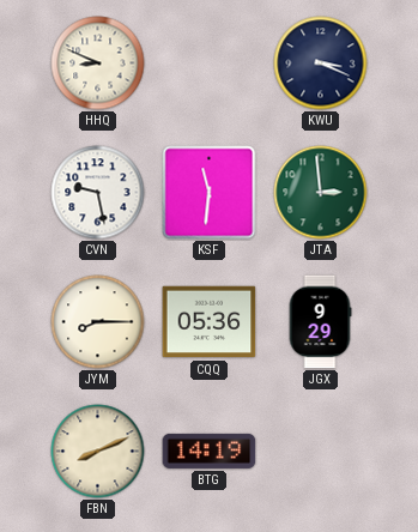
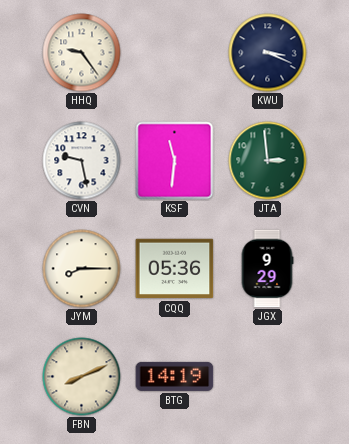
HHQ: 8:49 -> 9:24 (82, 53)
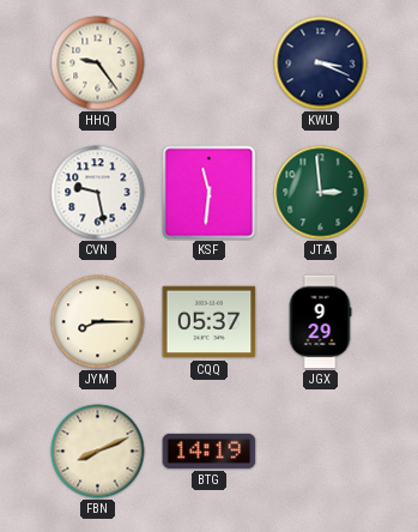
CQQ: 05:36 -> 05:37 (210, 322)
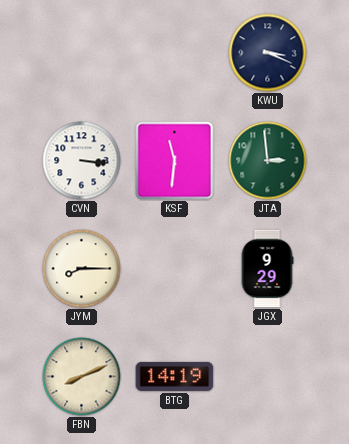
HHQ: 9:24 -> none (98, 64)
CVN: 9:28 -> 3:16 (82, 161)
CQQ: 05:37 -> none (210, 322)
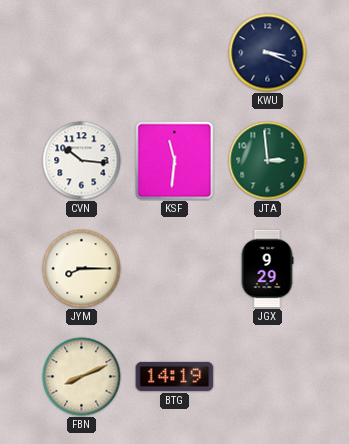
CVN: 3:16 -> 10:16 (82, 161)
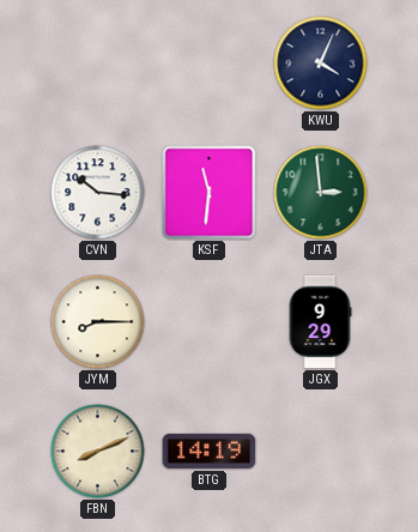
KWU: 3:19 -> 4:04 (321, 64)
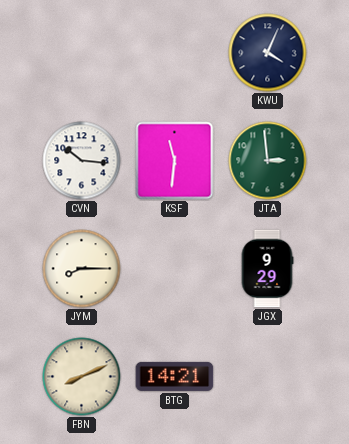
BTG: 14:19 -> 14:21 (175, 376)
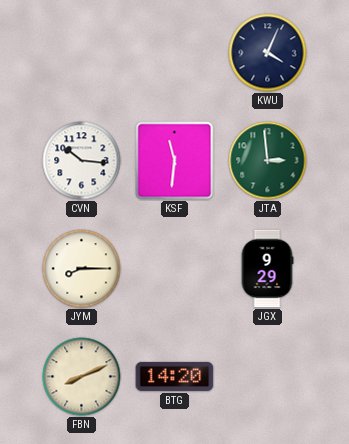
BTG: 14:21 -> 14:20 (175, 376)
